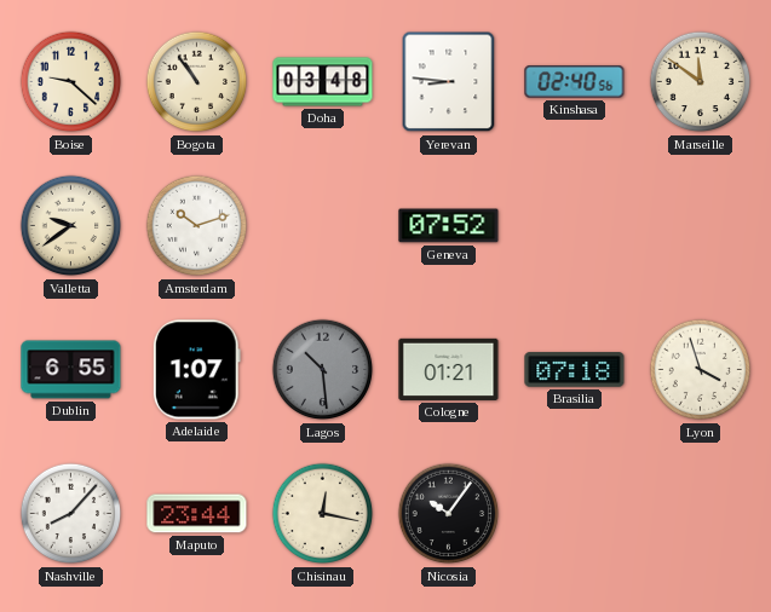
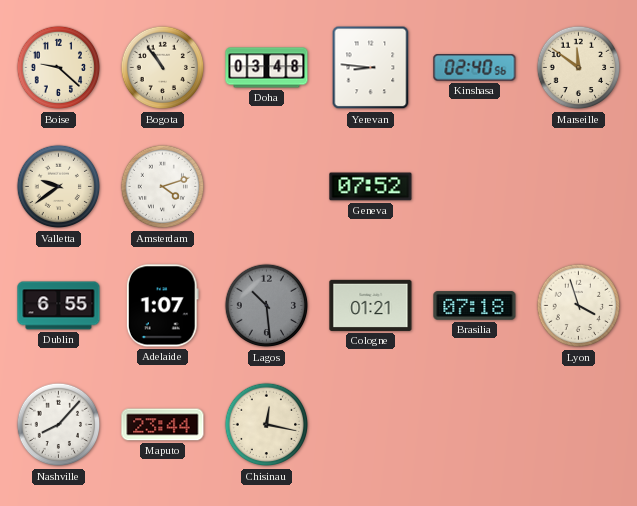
Amsterdam: 10:12 -> 4:12 (163, 187)
Nicosia: 10:06 -> none (449, 514)
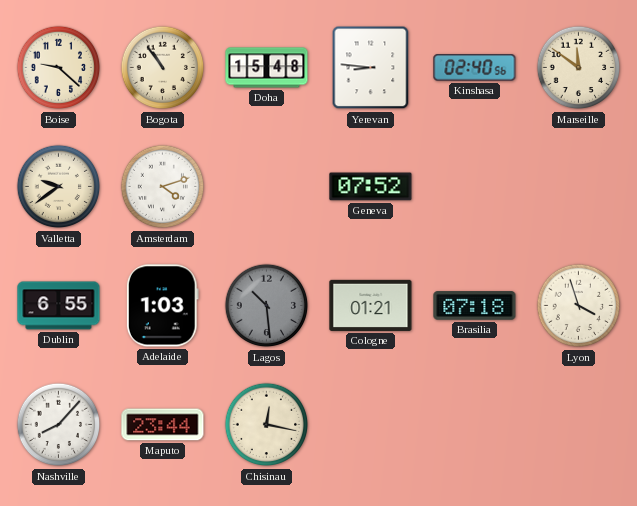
Doha: 03:48 -> 15:48 (267, 68)
Adelaide: 1:07 -> 1:03 (162, 306)
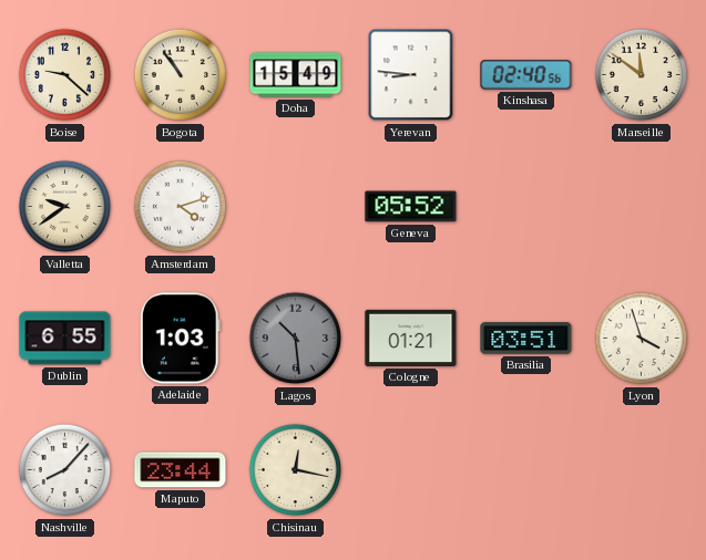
Doha: 15:48 -> 15:49 (296, 75)
Geneva: 07:52 -> 05:52 (411, 207)
Brasilia: 07:18 -> 03:51 (526, 339)
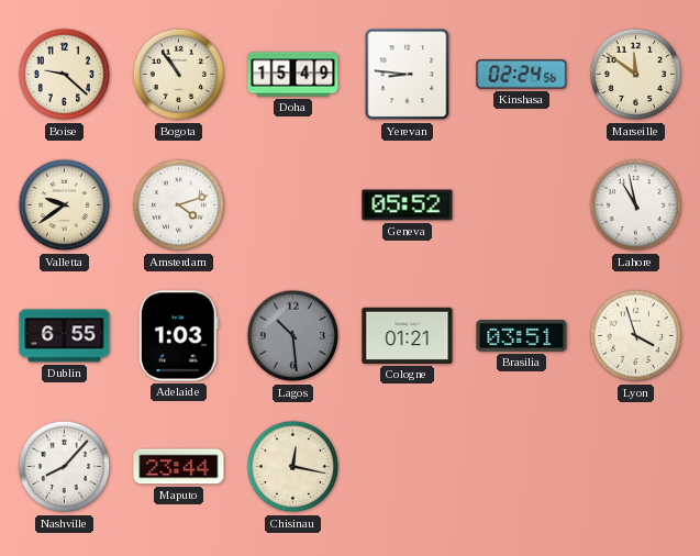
Kinshasa: 02:40 -> 02:24 (522, 75)
Lahore: none -> 10:58 (636, 205)
